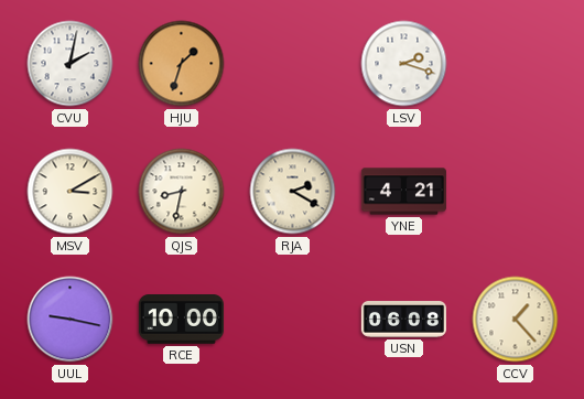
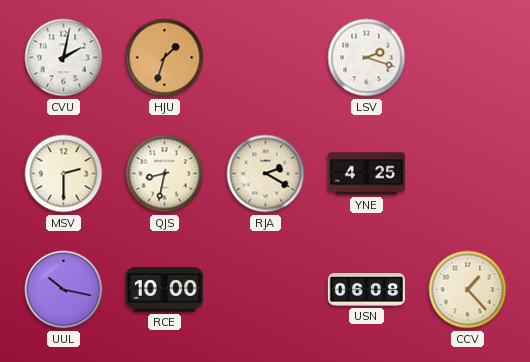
MSV: 3:10 -> 2:30 (64, 174)
YNE: 4:21 -> 4:25 (366, 174)
UUL: 9:17 -> 10:17 (64, 290)
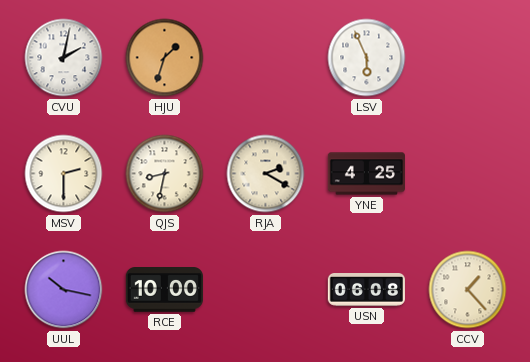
LSV: 2:18 -> 5:56 (367, 58)
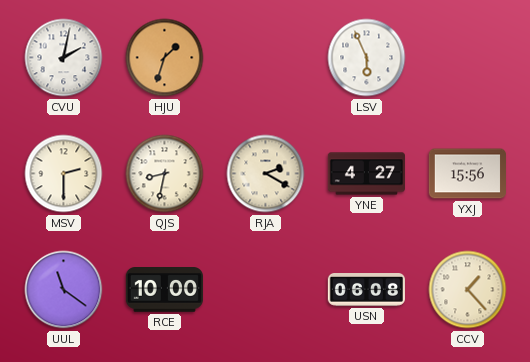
YNE: 4:25 -> 4:27 (366, 174)
YXJ: none -> 15:56 (467, 174)
UUL: 10:17 -> 11:21 (64, 290)
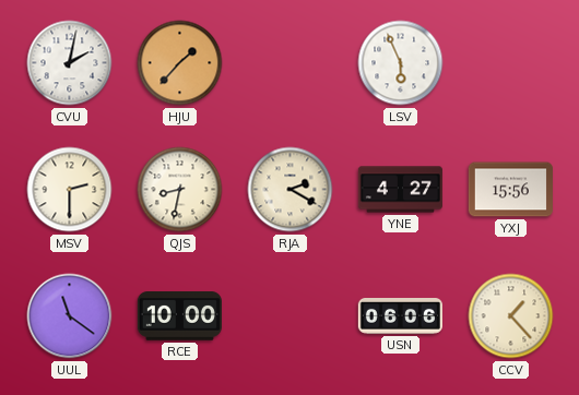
HJU: 1:33 -> 1:37 (180, 63)
USN: 06:08 -> 06:06 (400, 316)
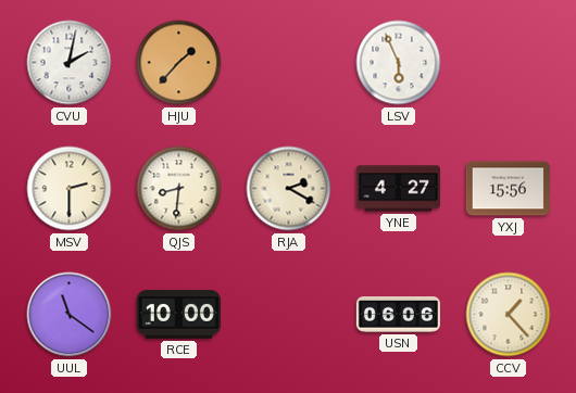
QJS: 8:32 -> 8:31 (179, 189)
